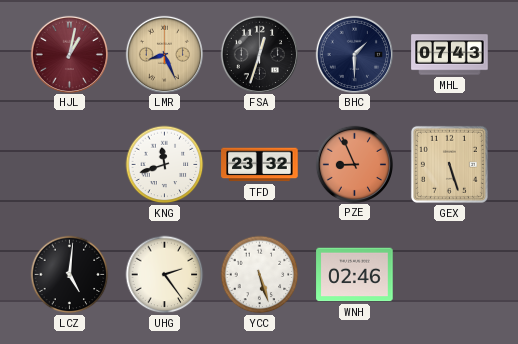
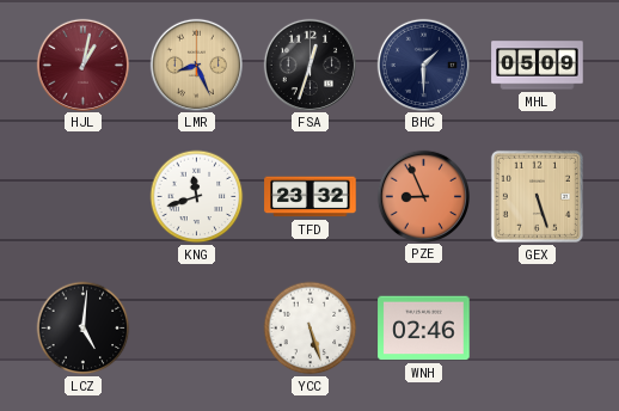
MHL: 07:43 -> 05:09 (538, 66)
UHG: 2:24 -> none (165, 275)
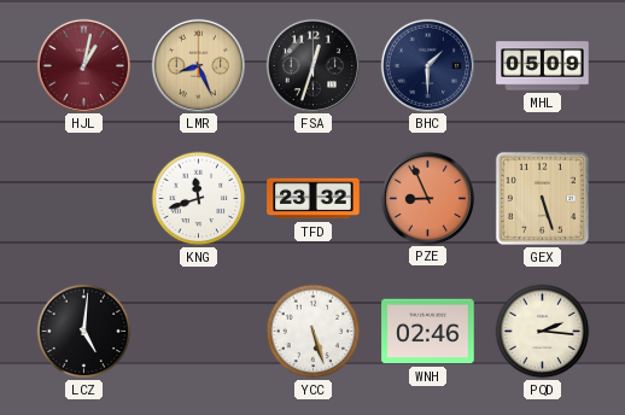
PQD: none -> 2:16 (543, 332)
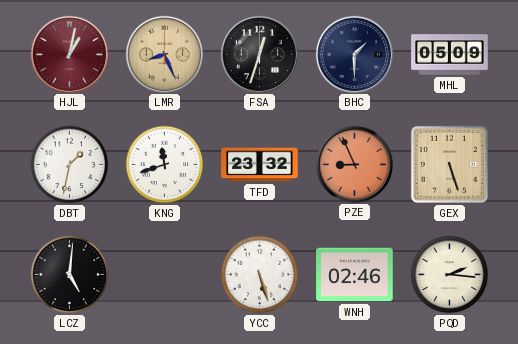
DBT: none -> 1:32 (70, 165)
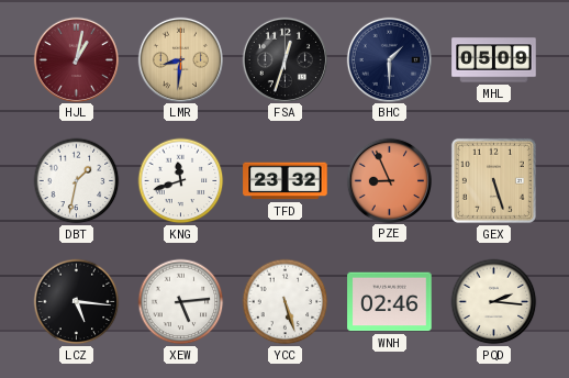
LMR: 8:26 -> 8:31 (180, 59)
LCZ: 5:01 -> 5:16 (77, 302)
XEW: none -> 5:14 (181, 302)
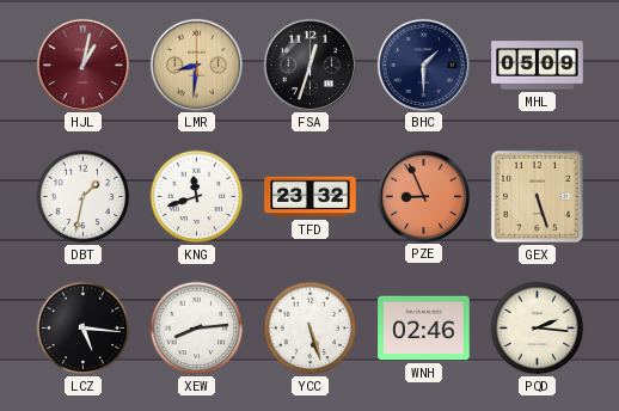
XEW: 5:14 -> 8:14 (197, 329)
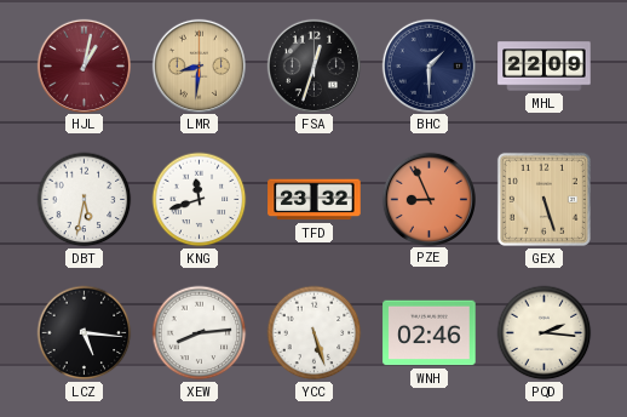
MHL: 05:09 -> 22:09 (545, 67)
DBT: 1:32 -> 5:32 (85, 200)
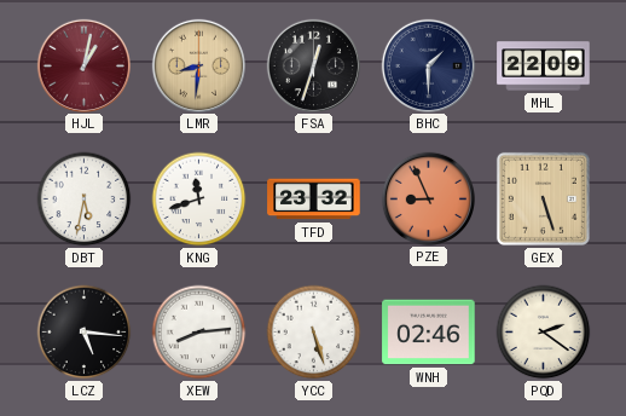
PQD: 2:16 -> 2:21 (544, 333)
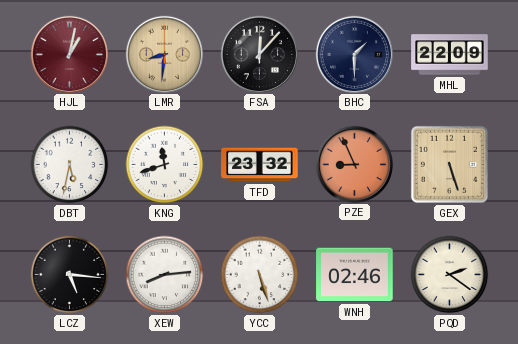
FSA: 12:33 -> 12:07 (259, 54)
